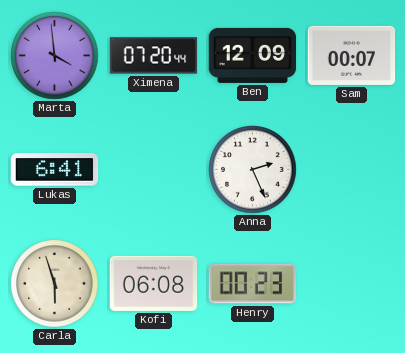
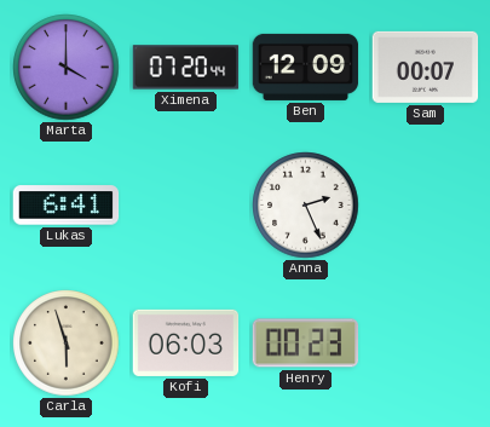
Marta: 3:59 -> 4:00 (67, 68)
Kofi: 06:08 -> 06:03 (186, 342)
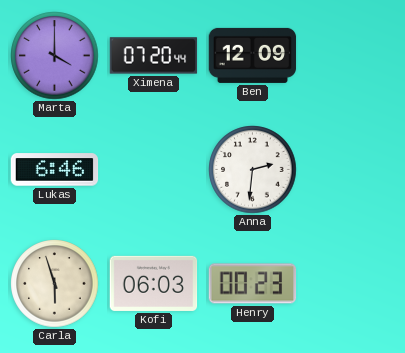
Sam: 00:07 -> none (426, 67)
Lukas: 6:41 -> 6:46 (55, 170)
Anna: 2:26 -> 2:31 (253, 170)
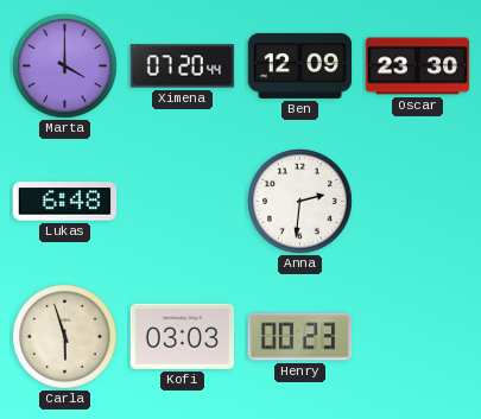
Oscar: none -> 23:30 (418, 66)
Lukas: 6:46 -> 6:48 (65, 202)
Kofi: 06:03 -> 03:03 (183, 336)
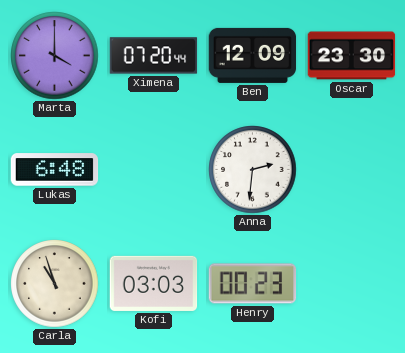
Carla: 5:57 -> 10:57 (55, 284)
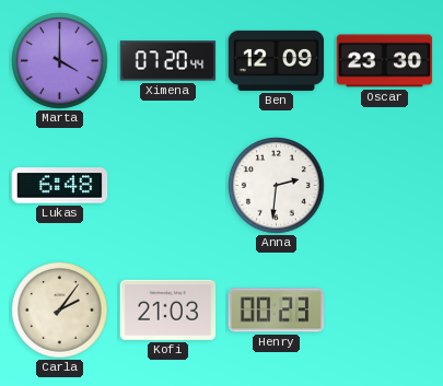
Carla: 10:57 -> 2:06 (60, 311)
Kofi: 03:03 -> 21:03 (168, 309)
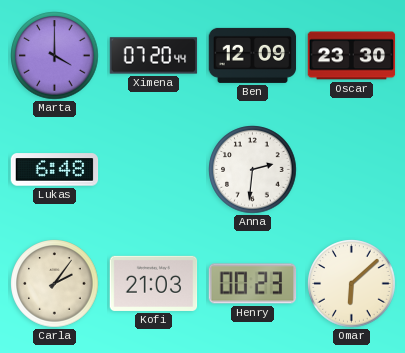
Omar: none -> 6:08 (352, 284)
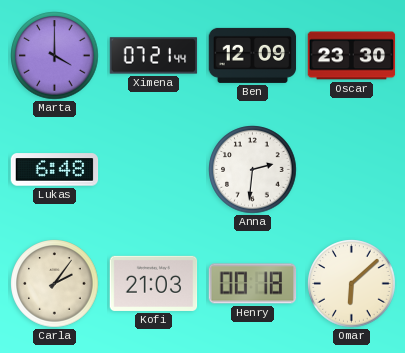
Ximena: 07:20 -> 07:21 (154, 56)
Henry: 00:23 -> 00:18 (253, 284)
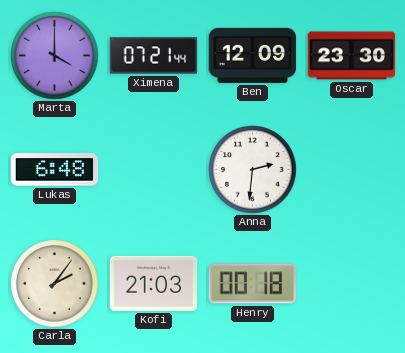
Omar: 6:08 -> none (352, 284)
